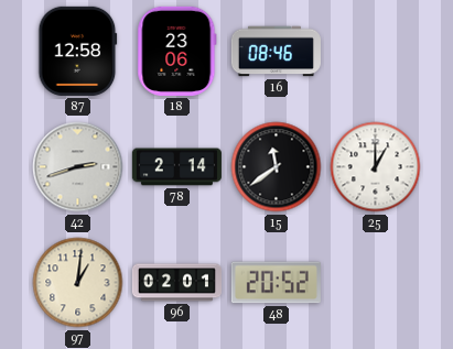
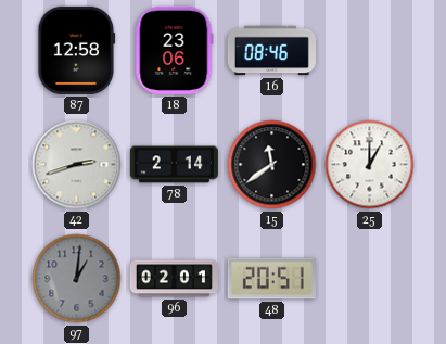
97 dial: cream -> grey (77, 279)
48: 20:52 -> 20:51 (271, 279)
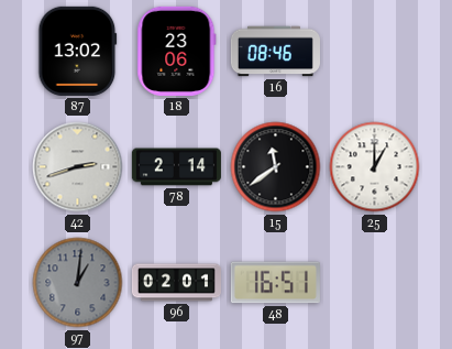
87: 12:58 -> 13:02 (78, 51)
48: 20:51 -> 16:51 (275, 283)
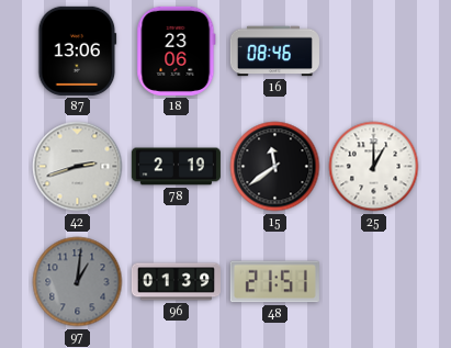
87: 13:02 -> 13:06 (78, 50)
78: 2:14 -> 2:19 (176, 167)
96: 02:01 -> 01:39 (176, 282)
48: 16:51 -> 21:51 (274, 282)
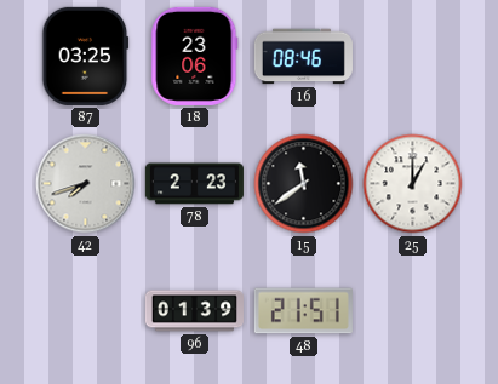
87: 13:06 -> 03:25 (86, 56)
42: 2:42 -> 7:42 (86, 184)
78: 2:19 -> 2:23 (194, 184)
97: 1:01 -> none (78, 282)
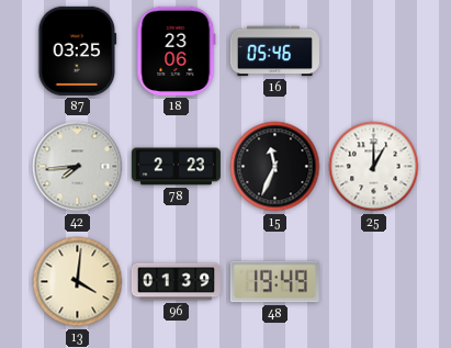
16: 08:46 -> 05:46 (274, 52)
42: 7:42 -> 7:44 (78, 167)
15: 11:39 -> 11:34 (275, 167)
13: none -> 4:01 (78, 282)
48: 21:51 -> 19:49 (274, 282)
